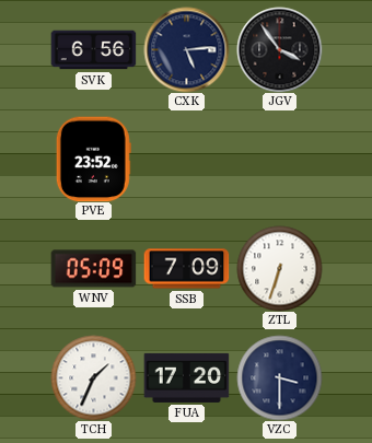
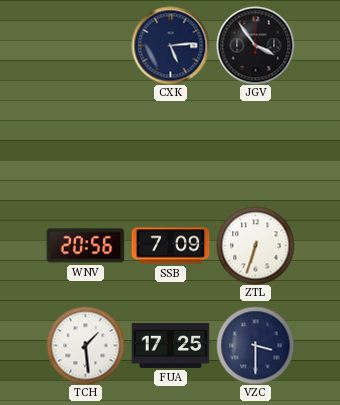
SVK: 6:56 -> none (93, 50)
PVE: 23:52 -> none (93, 159)
WNV: 05:09 -> 20:56 (85, 246)
TCH: 1:34 -> 1:29 (85, 345)
FUA: 17:20 -> 17:25 (170, 345)
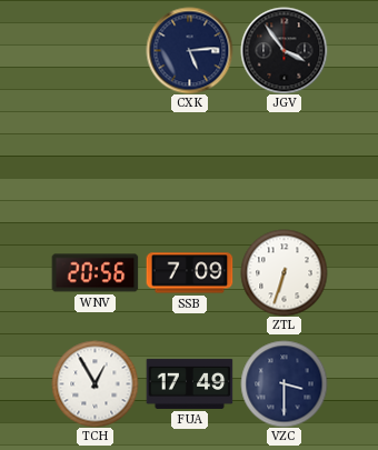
TCH: 1:29 -> 12:55 (94, 383)
FUA: 17:25 -> 17:49 (189, 383)
